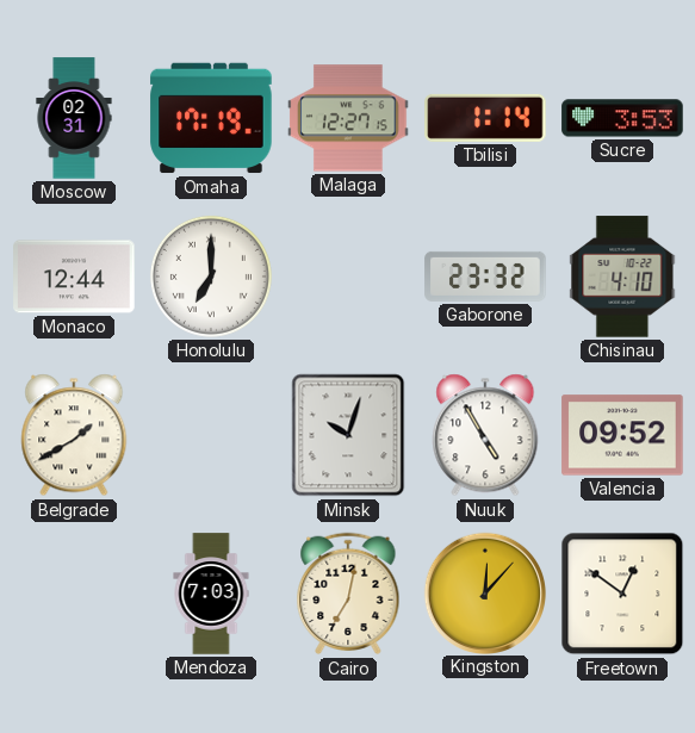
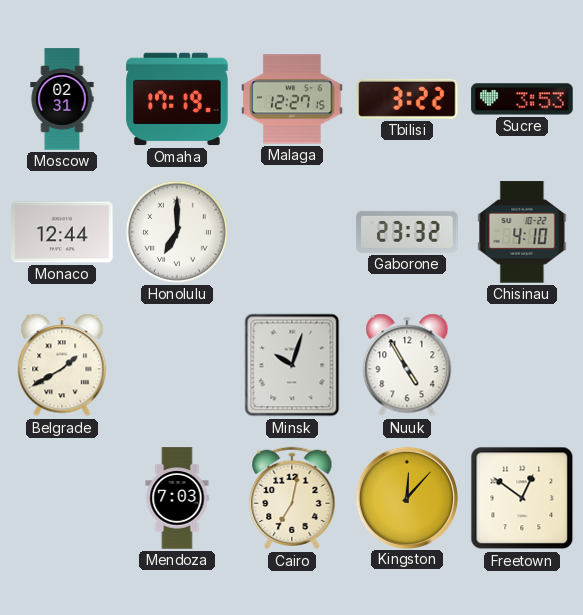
Tbilisi: 1:14 -> 3:22 (407, 99)
Valencia: 09:52 -> none (622, 435)
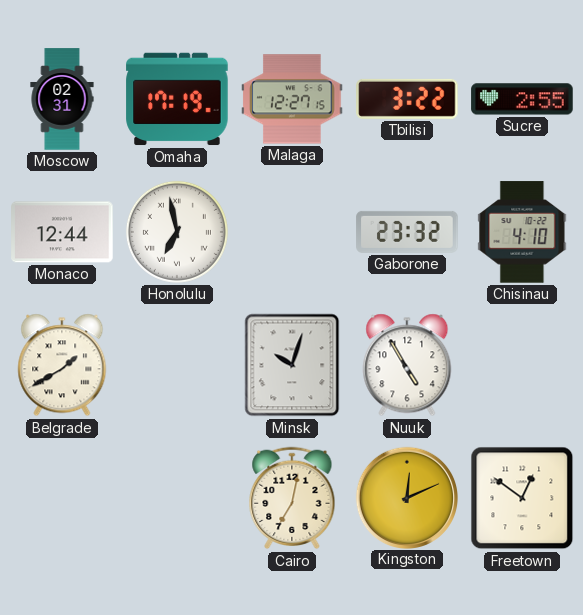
Sucre: 3:53 -> 2:55 (522, 99)
Honolulu: 7:00 -> 6:58 (177, 232)
Mendoza: 7:03 -> none (177, 498)
Kingston: 12:07 -> 12:11 (406, 497)
